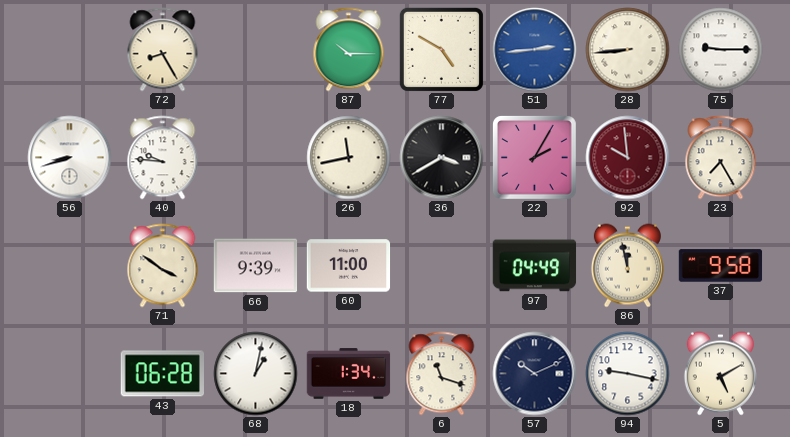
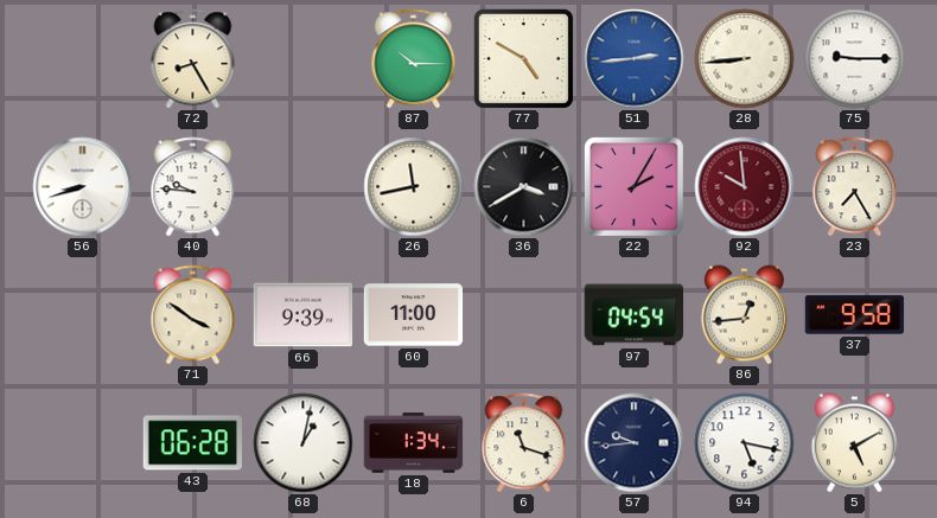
97: 04:49 -> 04:54 (635, 315)
86: 11:58 -> 12:44 (744, 315)
57: 10:11 -> 9:44 (635, 443)
94: 9:17 -> 5:17 (745, 443)
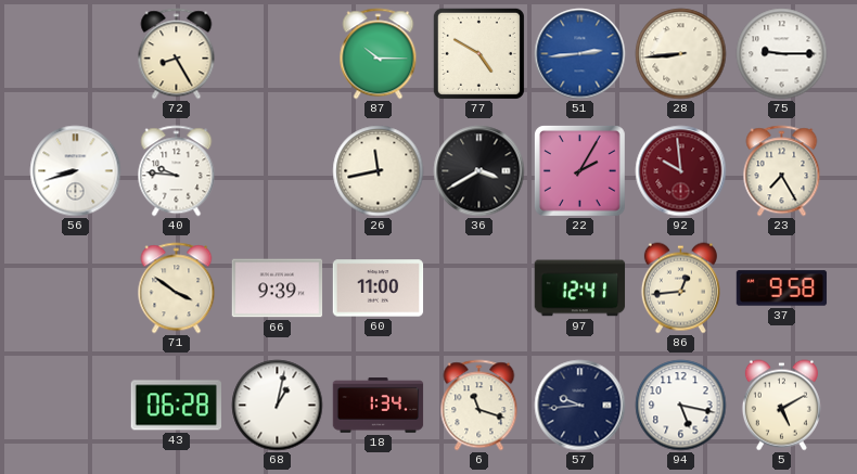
97: 04:54 -> 12:41 (580, 289)
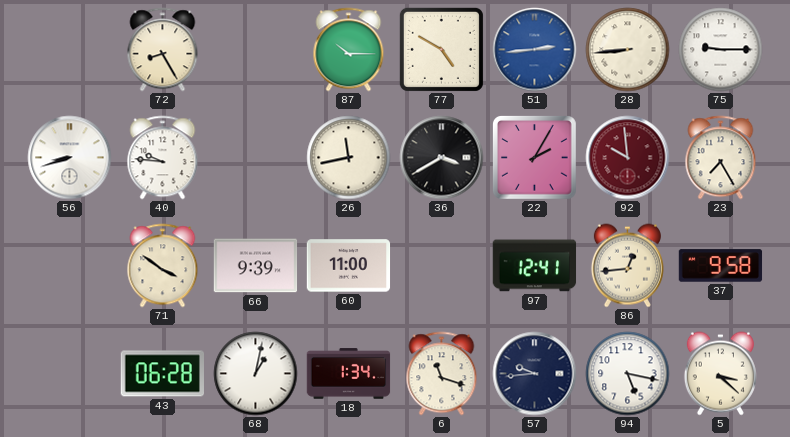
5: 5:10 -> 3:22 (720, 374)
